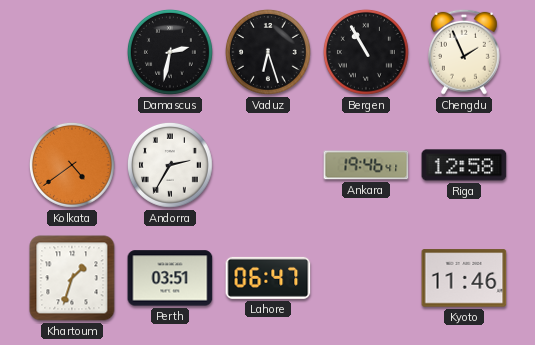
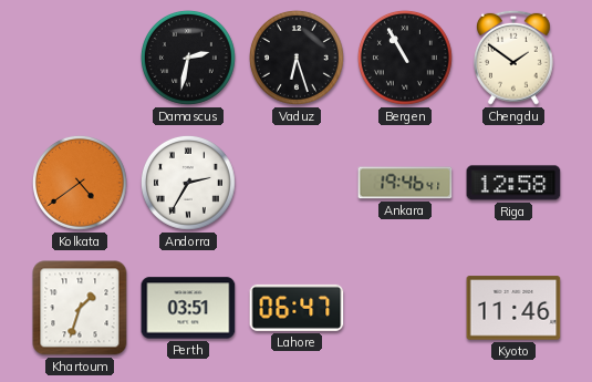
Chengdu: 1:56 -> 1:51 (513, 58)
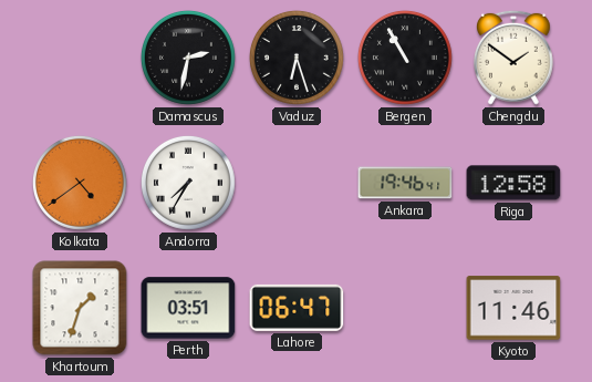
Andorra: 2:35 -> 7:35 (188, 183)
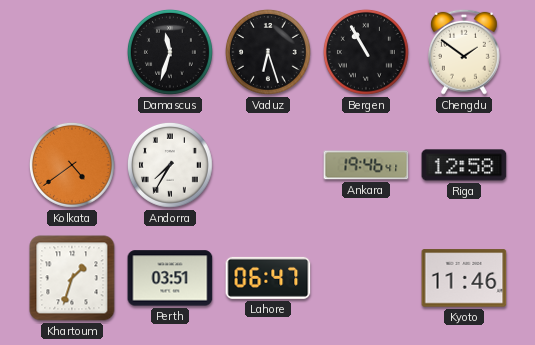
Damascus: 2:32 -> 11:33 (170, 52)
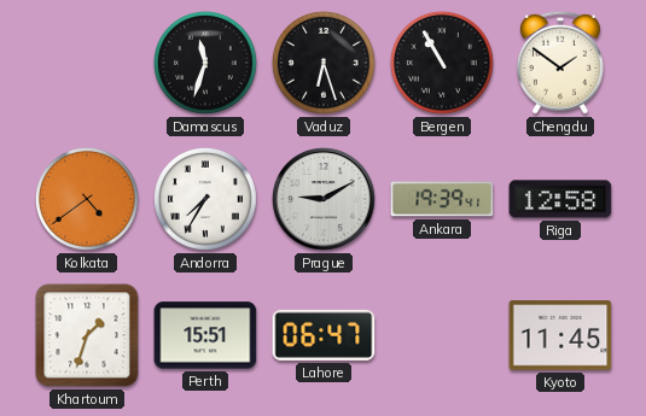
Prague: none -> 9:10 (324, 199)
Ankara: 19:46 -> 19:39 (442, 199)
Perth: 03:51 -> 15:51 (205, 335)
Kyoto: 11:46 -> 11:45 (560, 335)
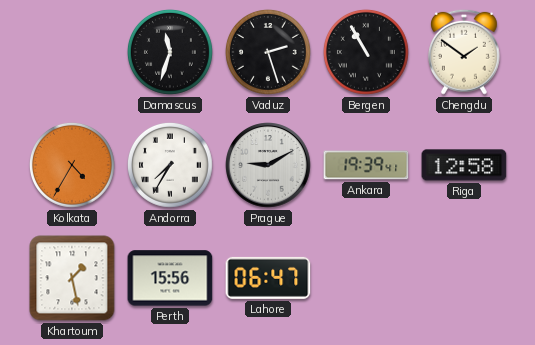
Vaduz: 6:27 -> 2:27 (268, 52)
Kolkata: 4:39 -> 4:35 (72, 165)
Khartoum: 1:33 -> 1:28 (72, 278)
Perth: 15:51 -> 15:56 (170, 278)
Kyoto: 11:45 -> none (560, 335)
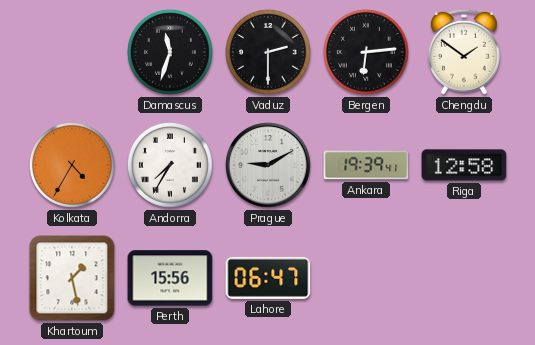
Vaduz: 2:27 -> 2:30 (268, 52)
Bergen: 10:55 -> 6:14 (366, 52)
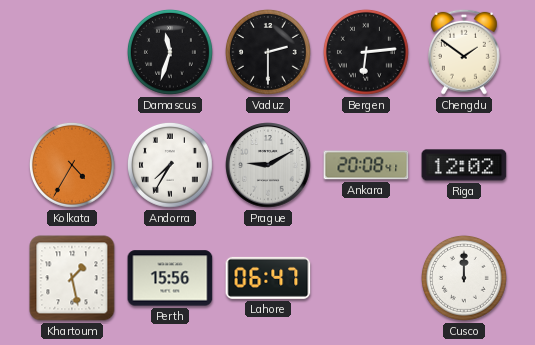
Ankara: 19:39 -> 20:08 (366, 165)
Riga: 12:58 -> 12:02 (464, 165)
Cusco: none -> 12:00 (464, 278)
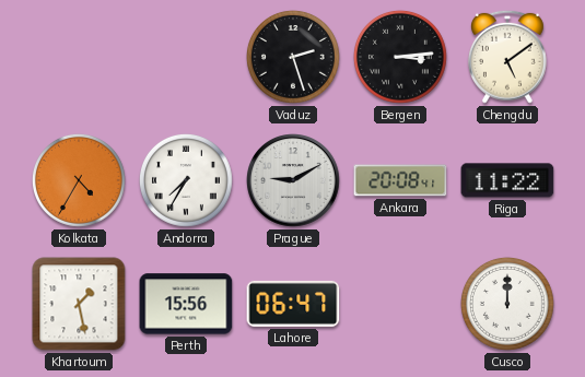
Damascus: 11:33 -> none (170, 52)
Vaduz: 2:30 -> 2:27 (293, 57)
Bergen: 6:14 -> 3:14 (400, 57)
Chengdu: 1:51 -> 5:09 (507, 57)
Riga: 12:02 -> 11:22 (507, 180)
